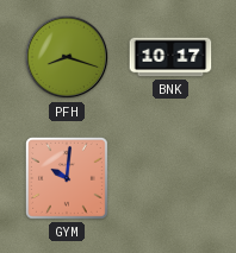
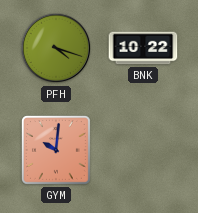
PFH: 8:18 -> 4:18 (56, 48)
BNK: 10:17 -> 10:22 (143, 48)
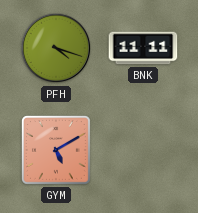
BNK: 10:22 -> 11:11 (143, 48)
GYM: 10:01 -> 5:10 (57, 151)
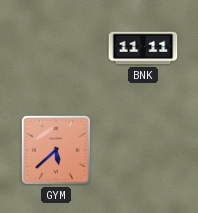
PFH: 4:18 -> none (56, 48)
GYM: 5:10 -> 5:38 (57, 151)
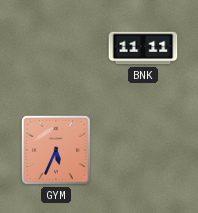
GYM: 5:38 -> 5:34 (57, 151)
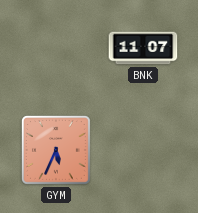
BNK: 11:11 -> 11:07 (143, 48)
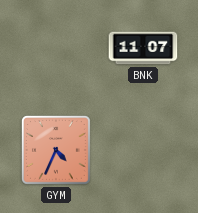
GYM: 5:34 -> 4:34 (57, 151)
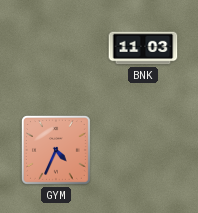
BNK: 11:07 -> 11:03 (143, 48)
